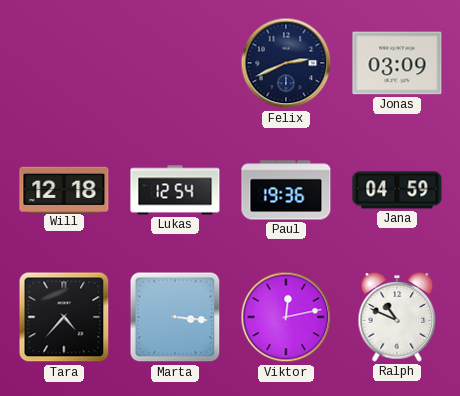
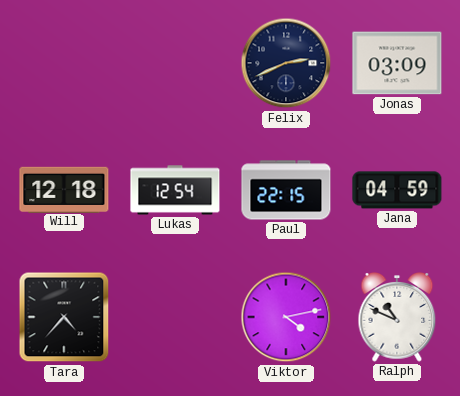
Paul: 19:36 -> 22:15 (286, 190)
Marta: 3:16 -> none (175, 317)
Viktor: 12:13 -> 4:13 (286, 317)
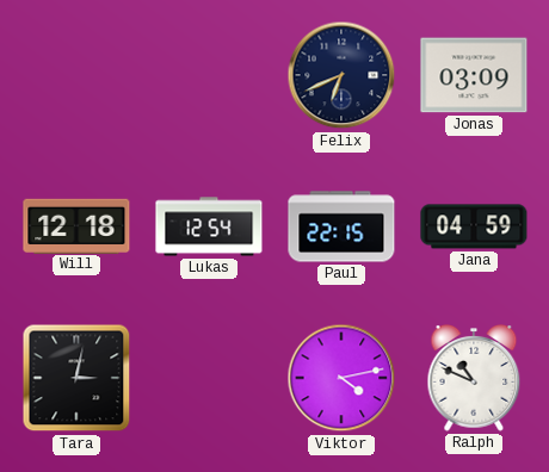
Felix: 2:41 -> 6:41 (341, 75)
Tara: 4:37 -> 3:02 (76, 378)
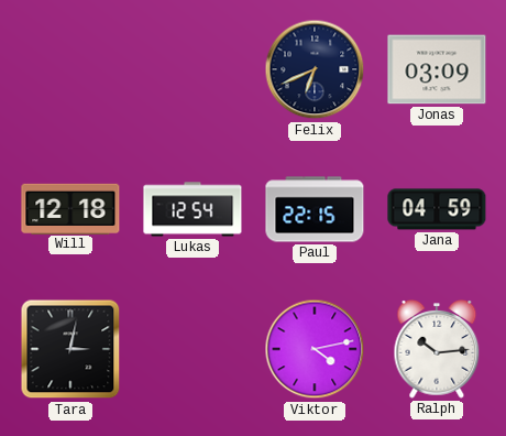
Ralph: 10:49 -> 10:14 (437, 350)
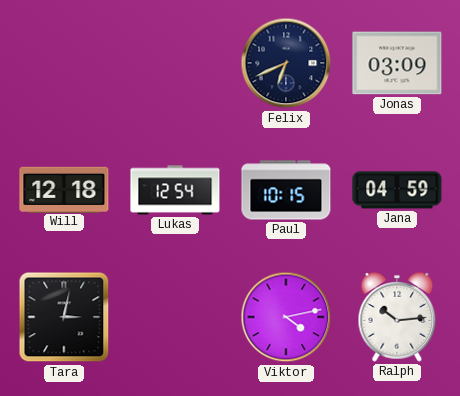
Paul: 22:15 -> 10:15 (286, 190)
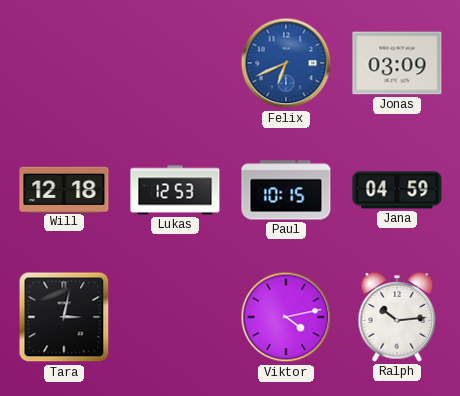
Felix dial: navy -> blue (286, 63)
Lukas: 12:54 -> 12:53 (175, 190)
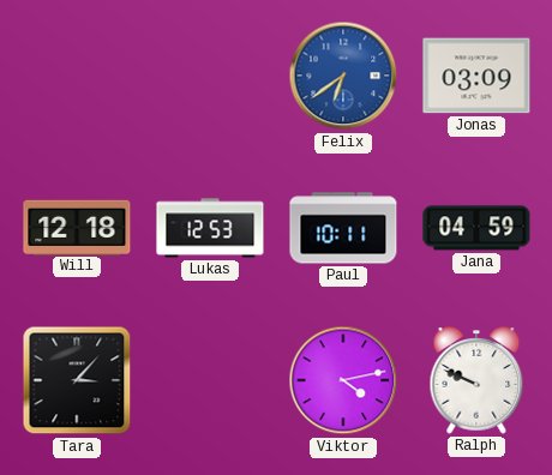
Felix: 6:41 -> 6:39 (343, 76)
Paul: 10:15 -> 10:11 (343, 228)
Tara: 3:02 -> 3:07 (77, 380)
Ralph: 10:14 -> 9:49 (476, 381)
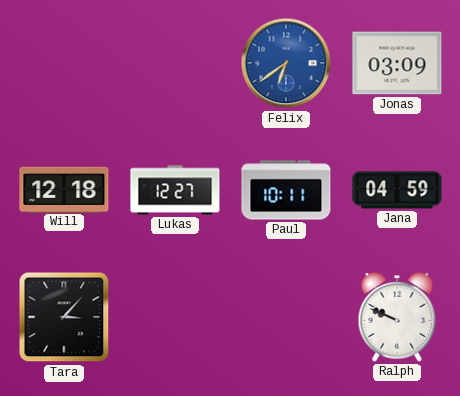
Lukas: 12:53 -> 12:27 (175, 190)
Viktor: 4:13 -> none (343, 380)
